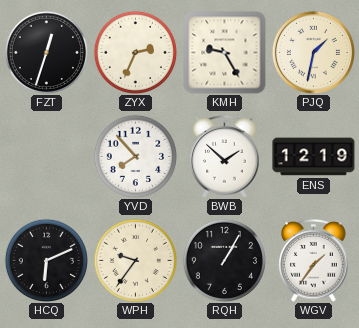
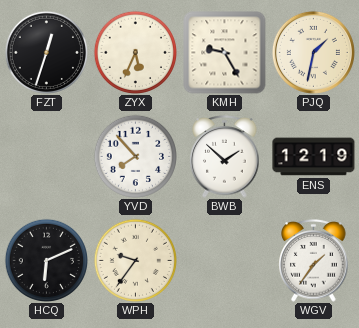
ZYX: 2:34 -> 5:34 (135, 52)
RQH: 1:05 -> none (224, 260)
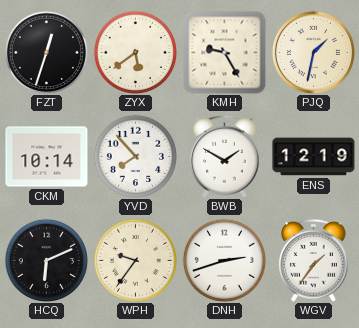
ZYX: 5:34 -> 5:39 (135, 52)
CKM: none -> 10:14 (47, 157)
BWB: 1:52 -> 1:50 (225, 157)
DNH: none -> 2:42 (224, 260)
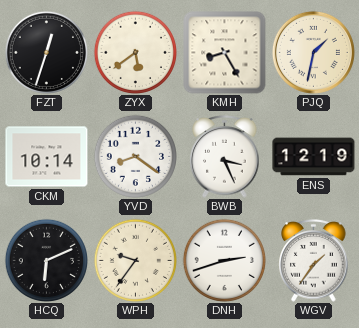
KMH: 9:25 -> 8:25 (225, 53)
YVD: 7:53 -> 8:21 (135, 156)
BWB: 1:50 -> 3:26 (225, 157)
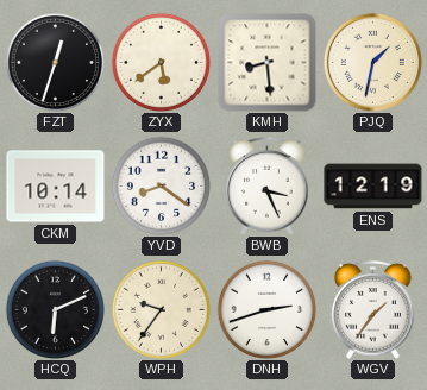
KMH: 8:25 -> 8:29 (268, 63)
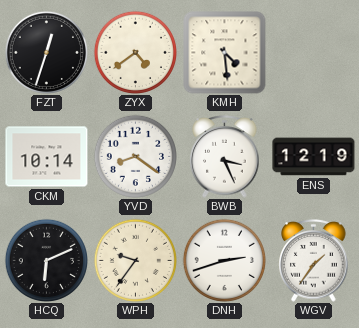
ZYX: 5:39 -> 4:39 (135, 52)
KMH: 8:29 -> 4:29 (225, 53)
PJQ: 1:32 -> none (372, 62)
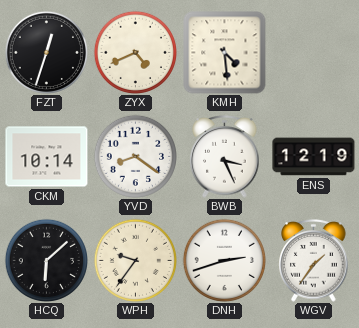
ZYX: 4:39 -> 4:41 (135, 52)
HCQ: 6:11 -> 6:08 (46, 260)
